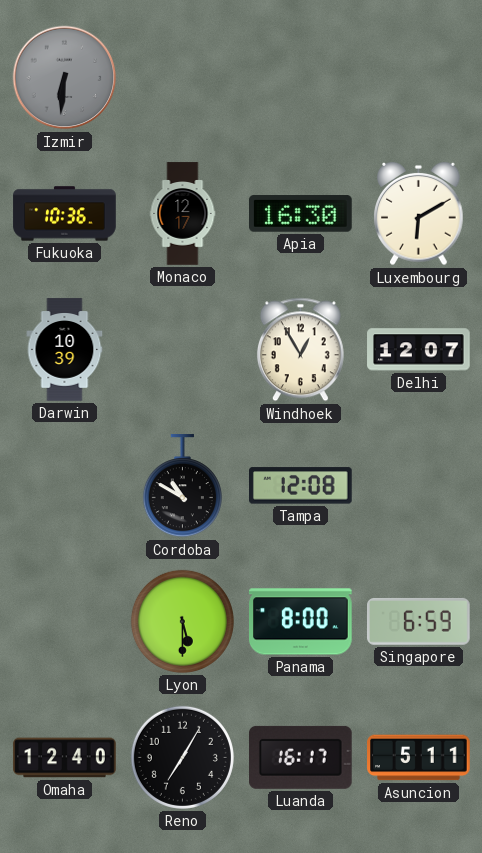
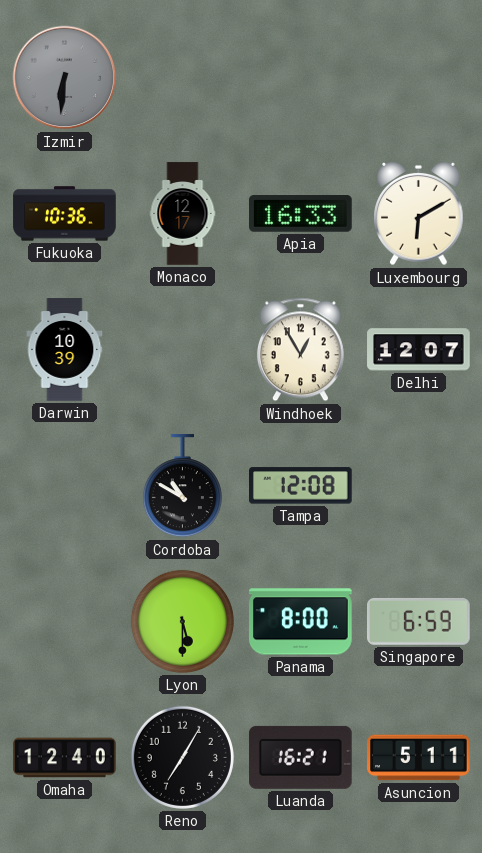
Apia: 16:30 -> 16:33 (301, 214)
Luanda: 16:17 -> 16:21 (301, 757)
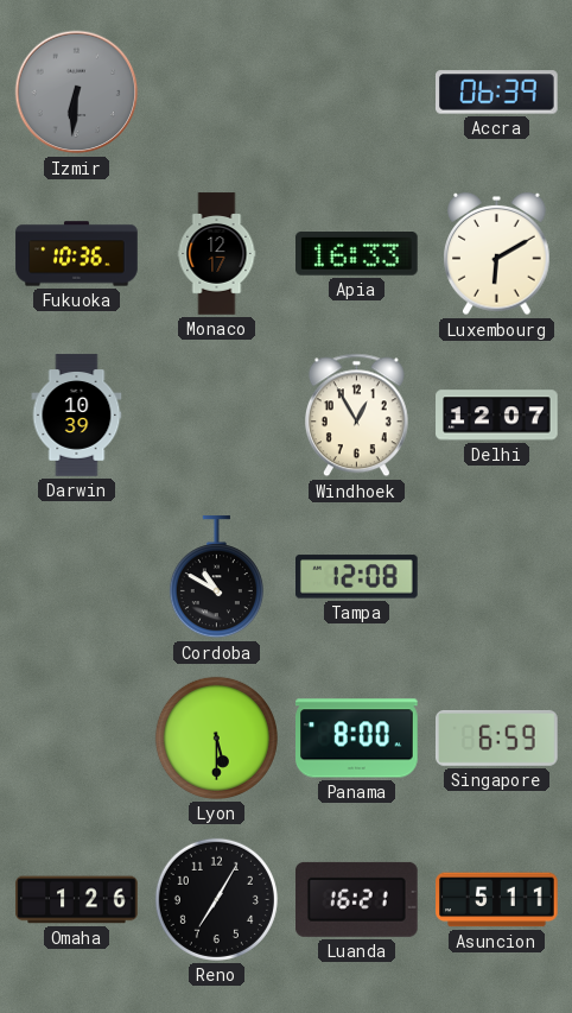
Accra: none -> 06:39 (497, 93)
Omaha: 12:40 -> 1:26 (77, 900)
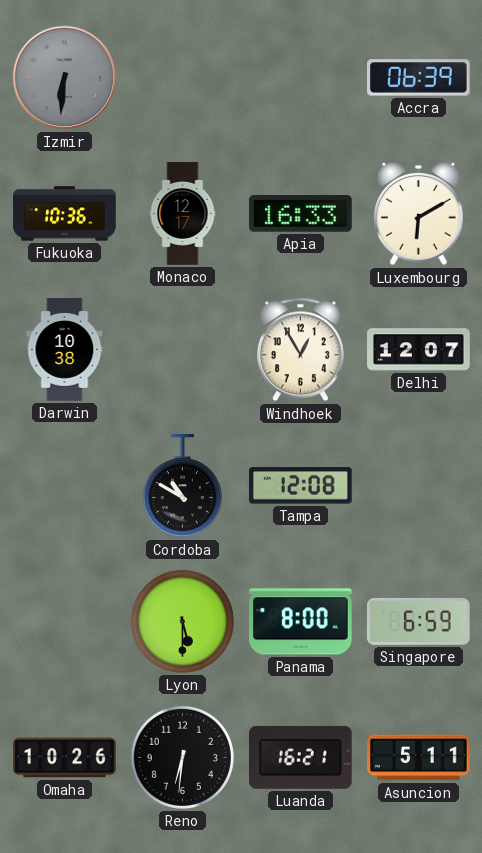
Darwin: 10:39 -> 10:38 (65, 350)
Omaha: 1:26 -> 10:26 (65, 758)
Reno: 7:05 -> 6:31 (182, 757)
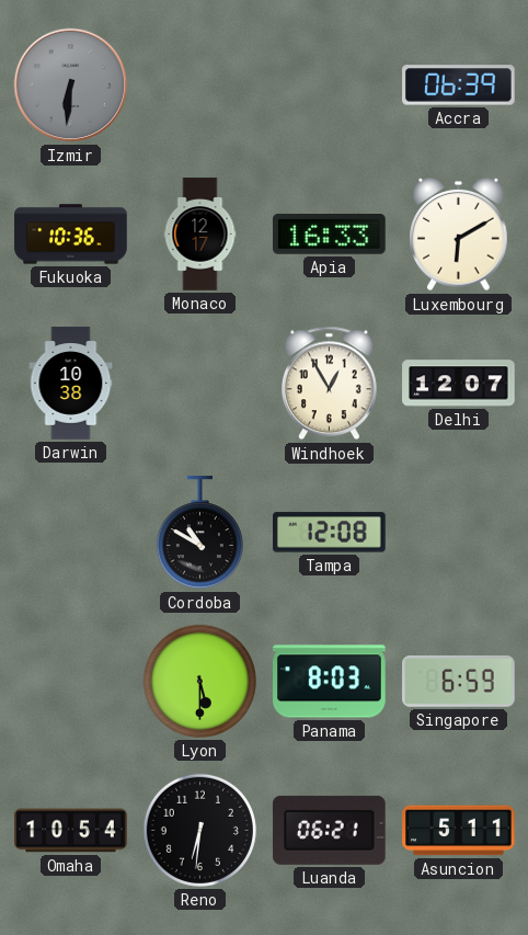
Panama: 8:00 -> 8:03 (330, 682)
Omaha: 10:26 -> 10:54 (71, 831)
Luanda: 16:21 -> 06:21 (330, 830)
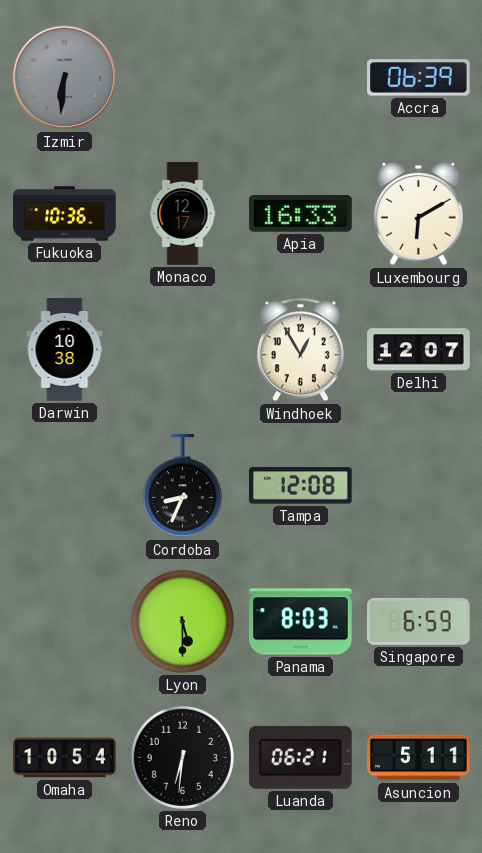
Cordoba: 10:50 -> 8:34 (182, 486)
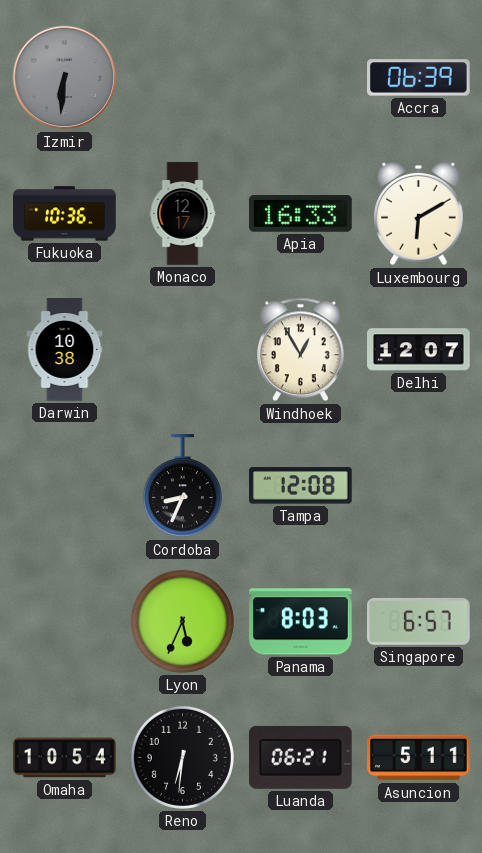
Lyon: 5:30 -> 5:34 (182, 621)
Singapore: 6:59 -> 6:57 (419, 621)
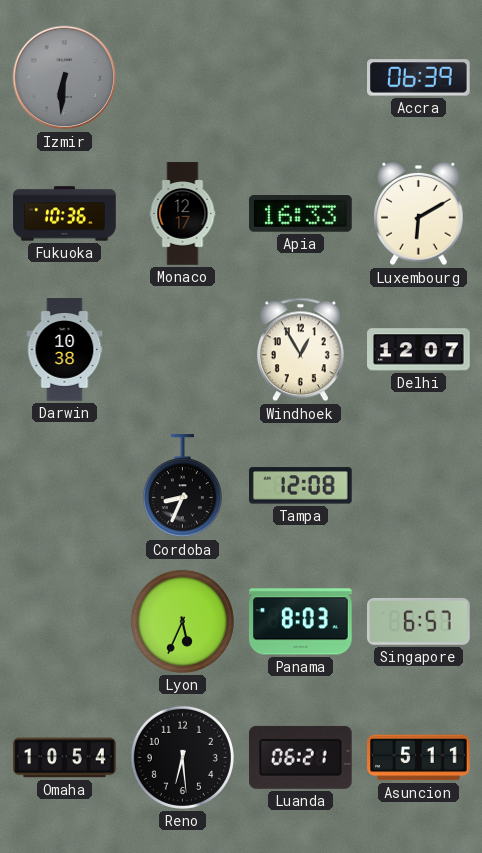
Reno: 6:31 -> 6:29 (182, 757)
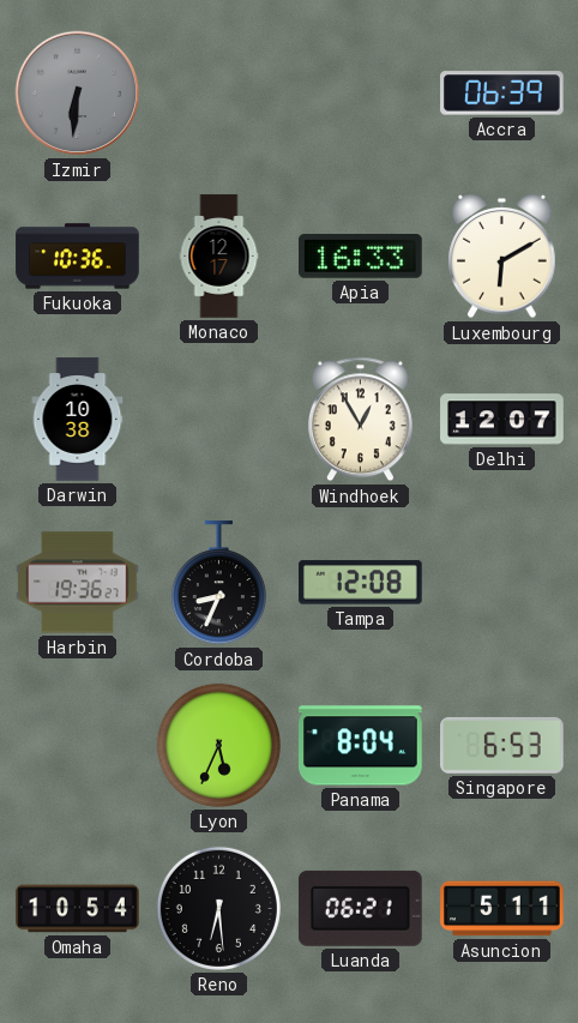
Harbin: none -> 19:36 (78, 583)
Panama: 8:03 -> 8:04 (361, 746)
Singapore: 6:57 -> 6:53 (502, 745)
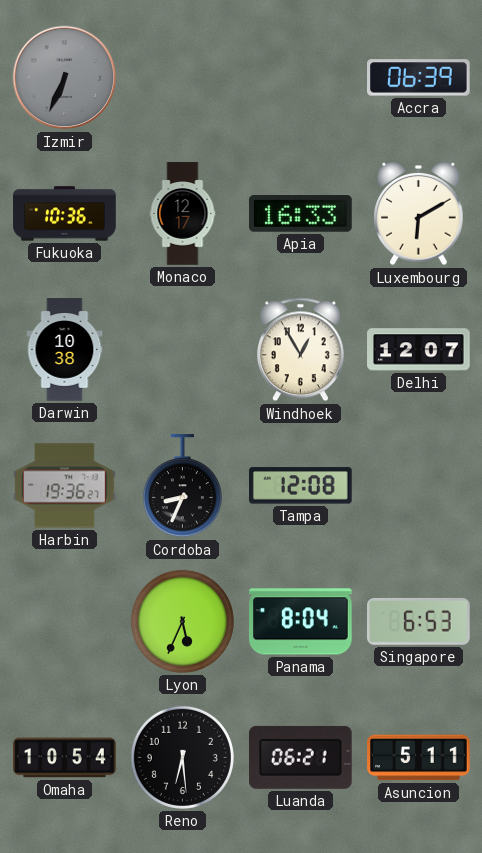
Izmir: 6:31 -> 6:34 (65, 78)
